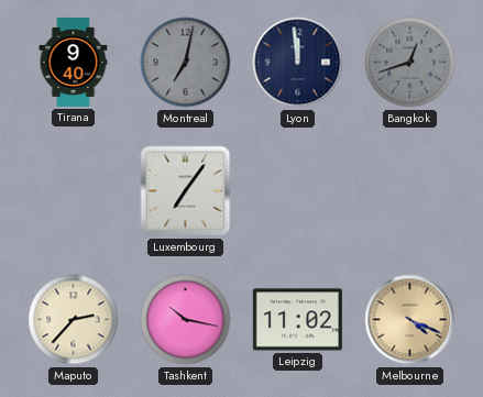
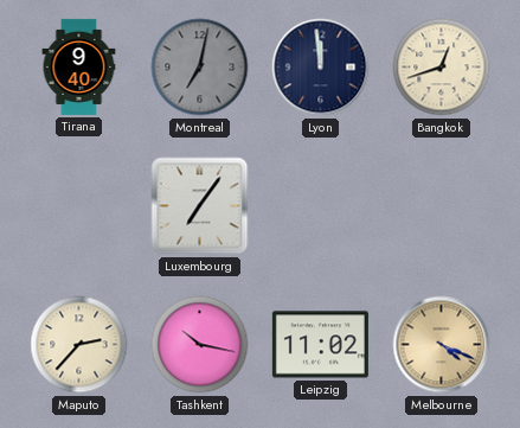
Bangkok dial: grey -> cream (442, 68)
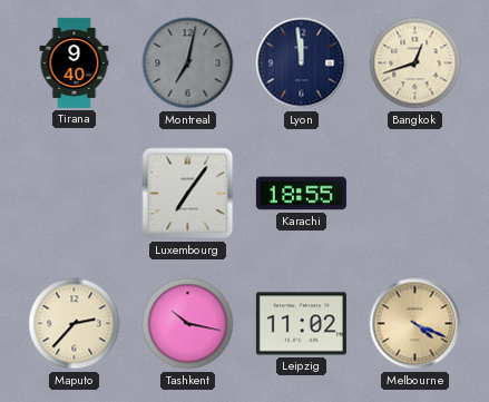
Karachi: none -> 18:55 (301, 194)
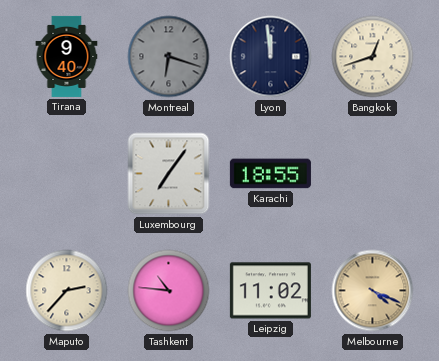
Montreal: 7:02 -> 6:18 (169, 57)
Tashkent: 10:17 -> 10:46 (169, 291)
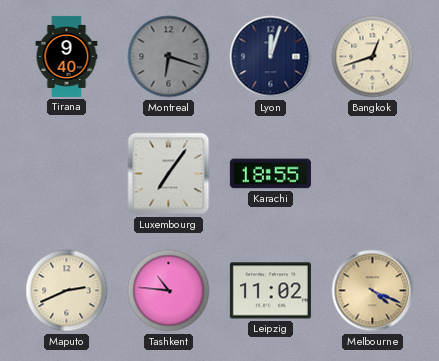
Lyon: 11:59 -> 12:03 (271, 57)
Maputo: 2:37 -> 2:41 (67, 291)
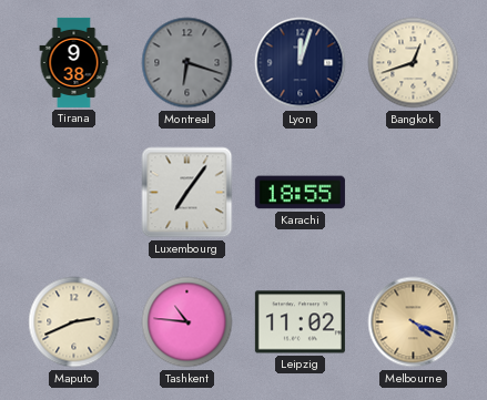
Tirana: 9:40 -> 9:38 (74, 62)
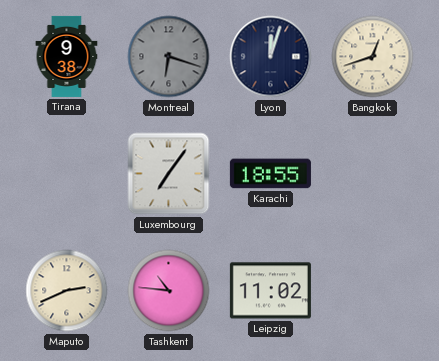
Melbourne: 4:19 -> none (414, 322)
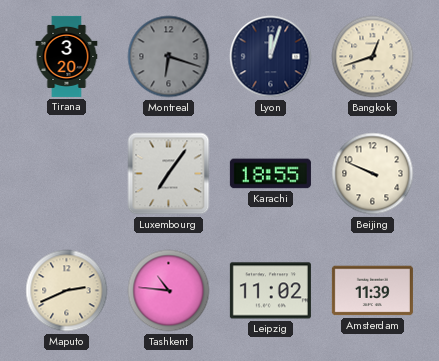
Tirana: 9:38 -> 3:20 (67, 56)
Beijing: none -> 9:49 (373, 174)
Amsterdam: none -> 11:39 (372, 291)
